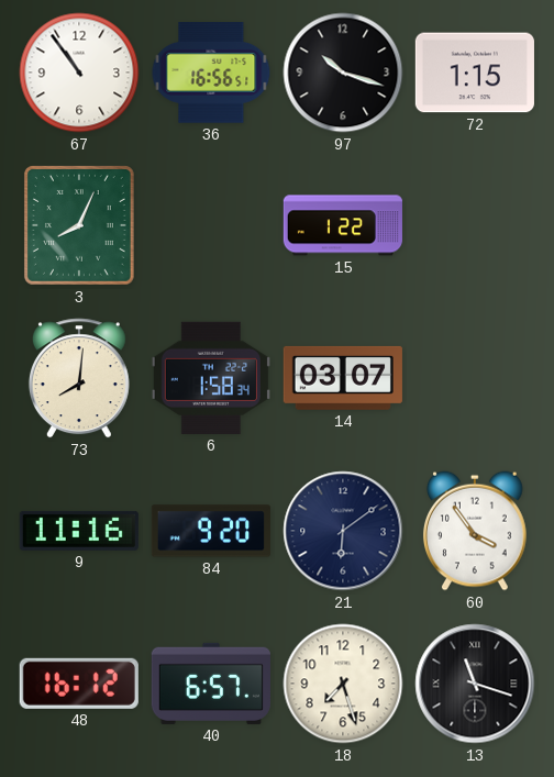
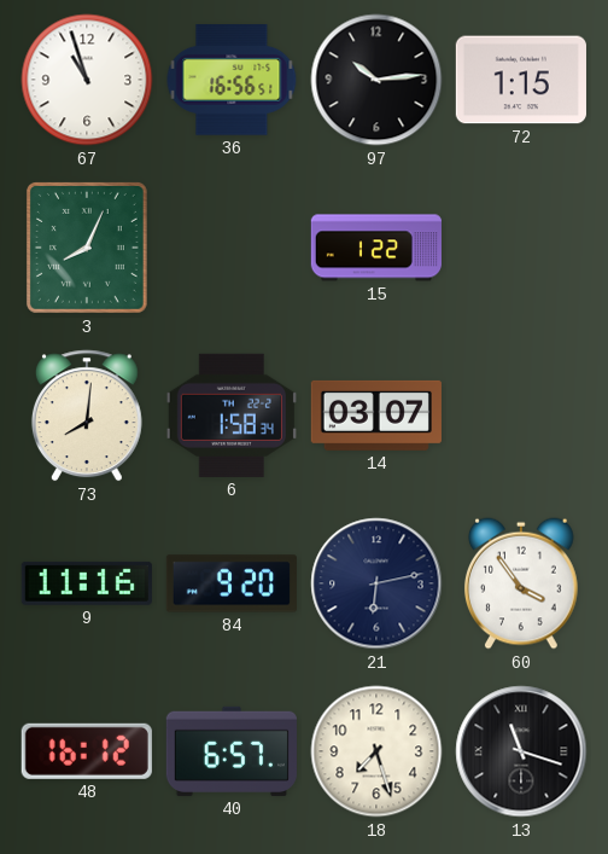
67: 10:54 -> 10:57 (87, 80)
97: 10:18 -> 10:14 (376, 80)
21: 6:09 -> 6:13 (376, 583)
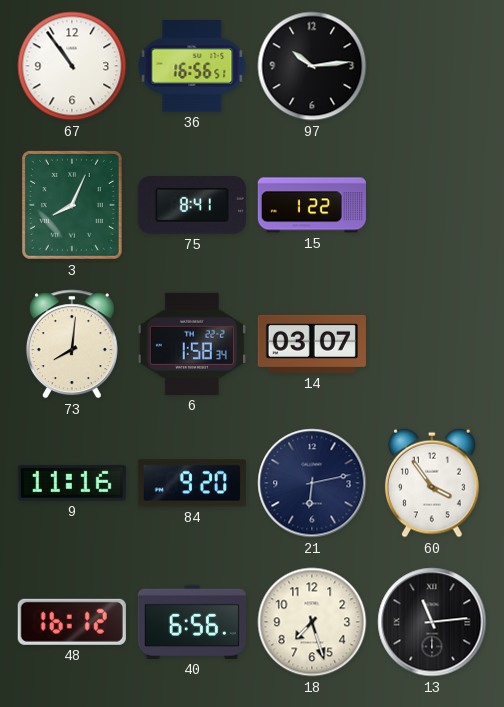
67: 10:57 -> 10:54 (72, 66)
72: 1:15 -> none (521, 80)
75: none -> 8:41 (192, 206)
40: 6:57 -> 6:56 (192, 622)
13: 11:18 -> 11:14 (432, 622)
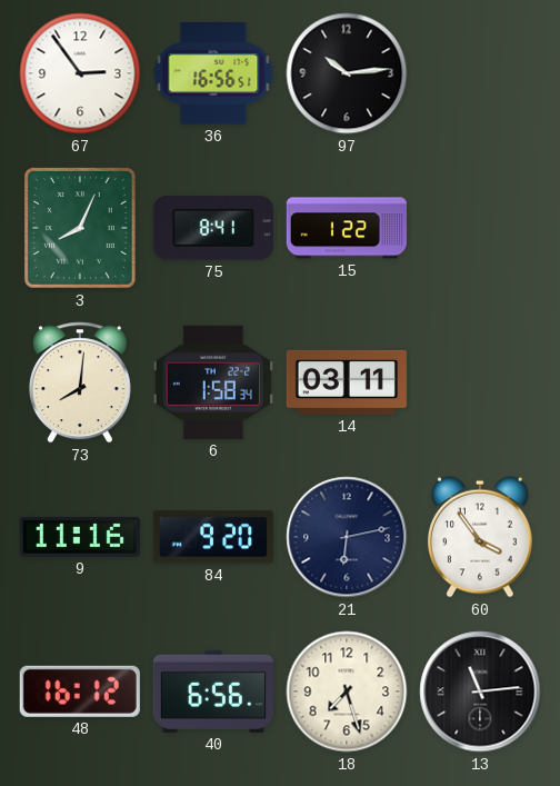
67: 10:54 -> 2:54 (80, 73)
14: 03:07 -> 03:11 (347, 382)
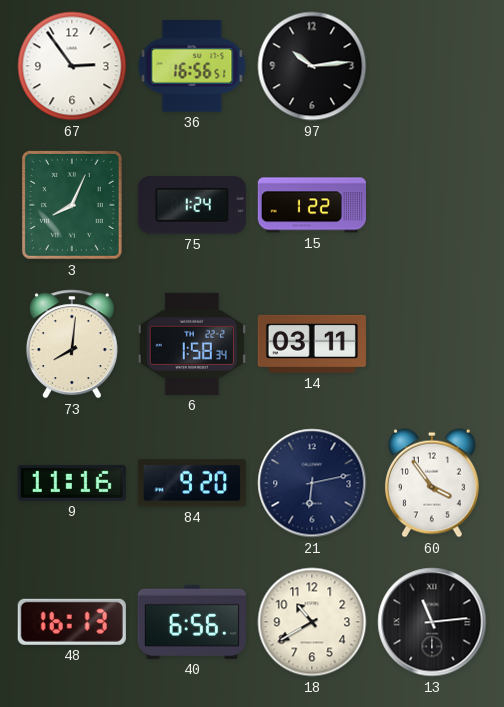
75: 8:41 -> 1:24 (192, 206)
48: 16:12 -> 16:13 (72, 622)
18: 7:27 -> 10:40 (312, 622)
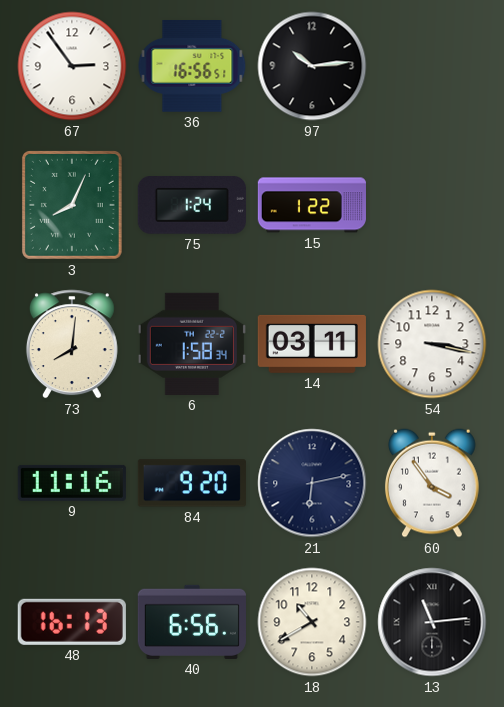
54: none -> 3:17 (432, 344)
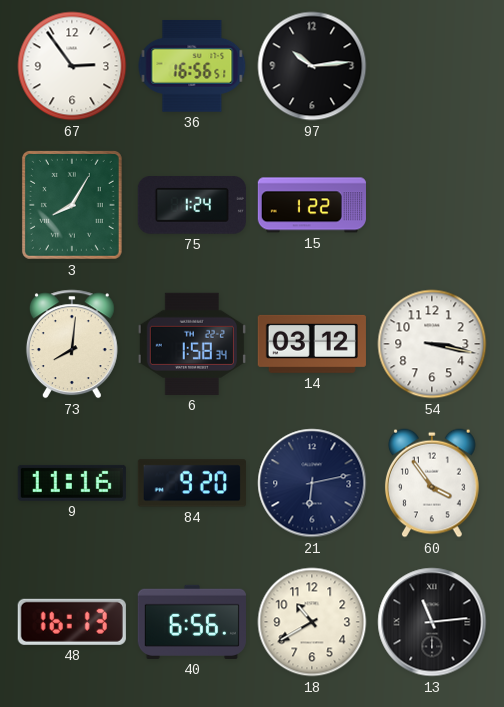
3: 8:04 -> 8:05 (72, 205)
14: 03:11 -> 03:12 (312, 344)
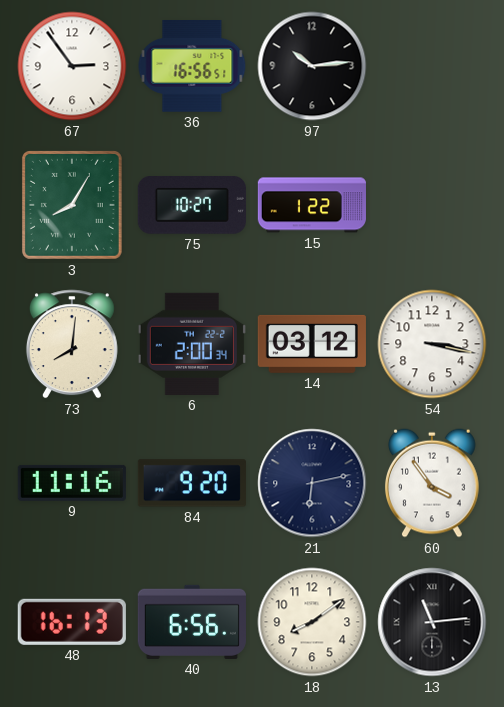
75: 1:24 -> 10:27 (192, 206)
6: 1:58 -> 2:00 (192, 344)
18: 10:40 -> 8:09 (312, 622)
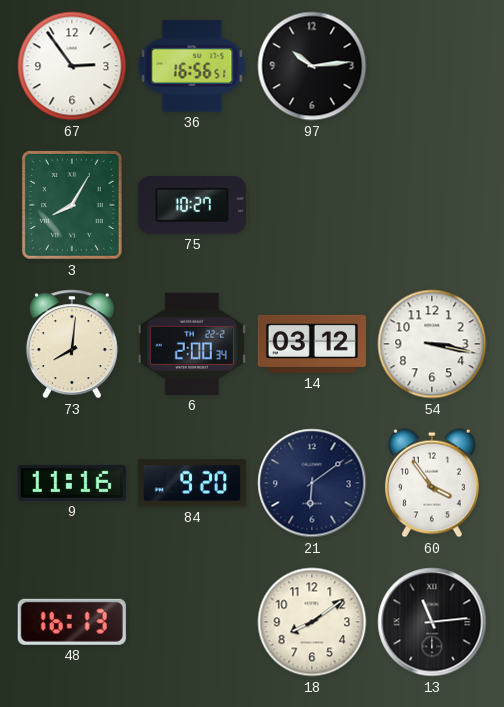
15: 1:22 -> none (312, 205)
21: 6:13 -> 6:09 (312, 483)
40: 6:56 -> none (192, 622)
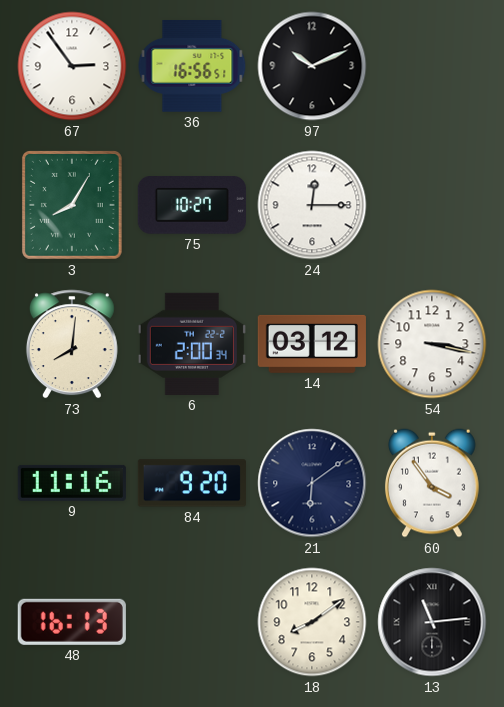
97: 10:14 -> 10:11 (312, 66)
24: none -> 12:15 (312, 205)
